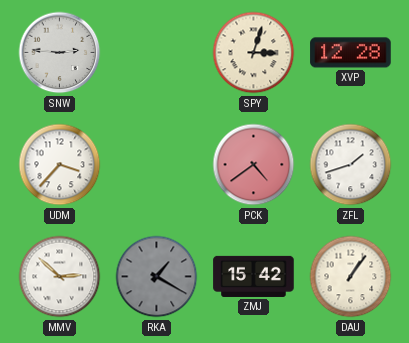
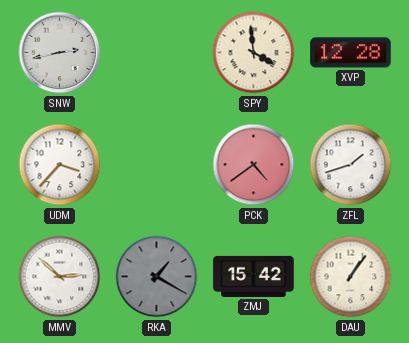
SNW: 2:46 -> 2:43 (60, 53)
SPY: 3:03 -> 3:59 (254, 53)
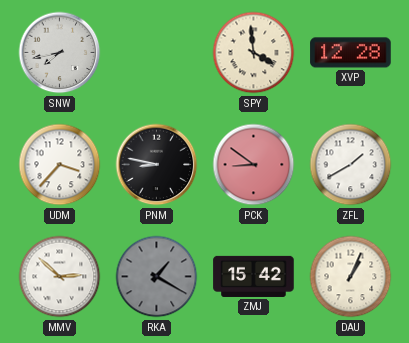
SNW: 2:43 -> 7:43 (60, 53)
PNM: none -> 8:47 (157, 165)
PCK: 4:39 -> 8:51 (254, 165)
ZFL: 1:42 -> 1:40 (351, 165)
DAU: 1:06 -> 1:04 (351, 277)
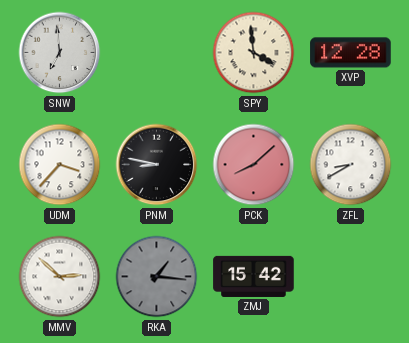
SNW: 7:43 -> 6:59 (60, 53)
PCK: 8:51 -> 8:08 (254, 165)
ZFL: 1:40 -> 8:40 (351, 165)
RKA: 1:20 -> 1:16 (157, 277)
DAU: 1:04 -> none (351, 277)
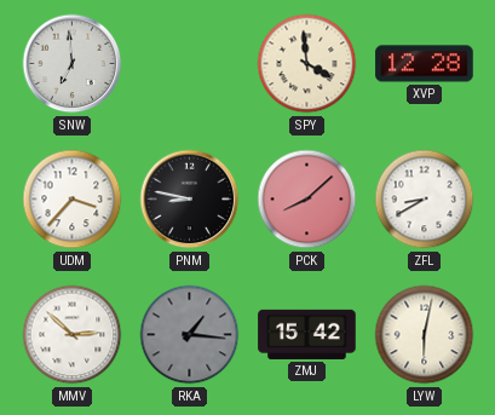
LYW: none -> 6:02 (425, 335)
